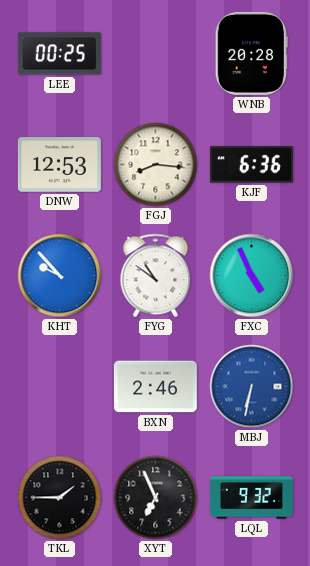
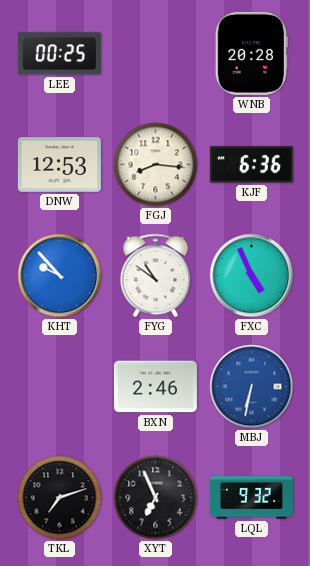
TKL: 1:45 -> 7:12 (60, 498)
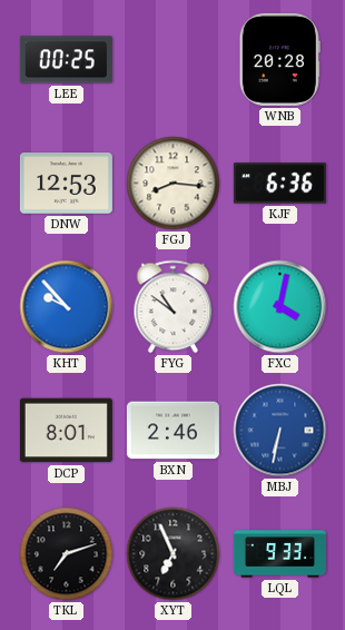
FXC: 4:56 -> 4:02 (280, 307)
DCP: none -> 8:01 (66, 431)
LQL: 9:32 -> 9:33 (279, 554)
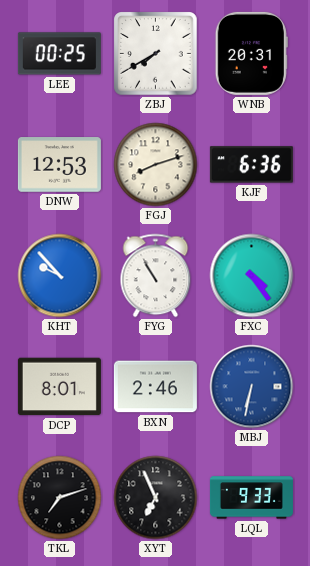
ZBJ: none -> 7:40 (156, 54)
WNB: 20:28 -> 20:31 (251, 53)
FGJ: 8:16 -> 8:12 (156, 165)
FYG: 10:51 -> 10:55 (156, 276)
FXC: 4:02 -> 4:24 (252, 276)
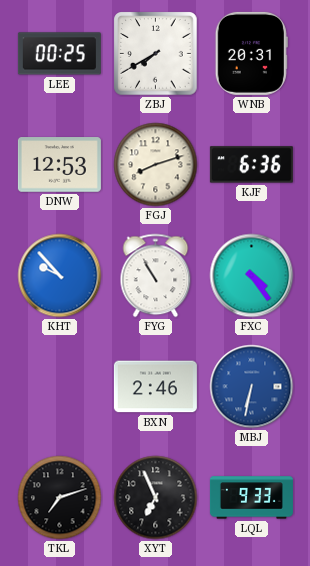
DCP: 8:01 -> none (59, 387)
